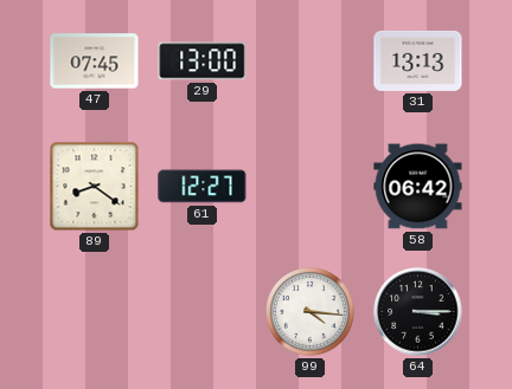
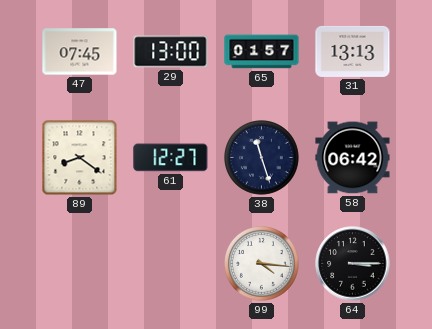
65: none -> 01:57 (262, 52)
38: none -> 11:27 (262, 158)
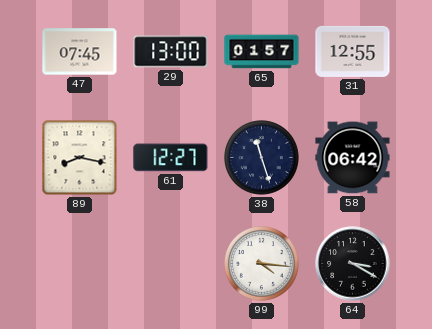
31: 13:13 -> 12:55 (353, 51)
89: 8:21 -> 8:17 (80, 158)
64: 3:15 -> 3:20 (353, 264)
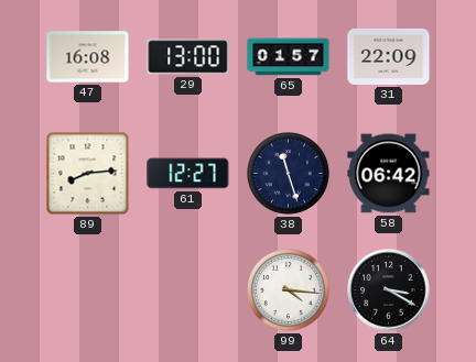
47: 07:45 -> 16:08 (88, 57)
31: 12:55 -> 22:09 (389, 56)
89: 8:17 -> 8:14 (88, 174)
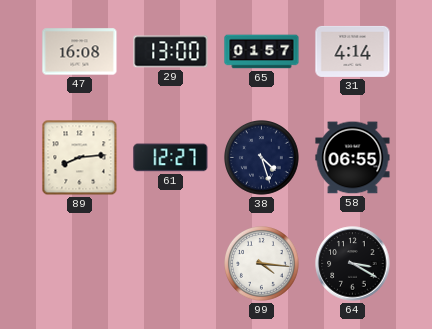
31: 22:09 -> 4:14 (353, 51)
38: 11:27 -> 4:27 (262, 158)
58: 06:42 -> 06:55 (353, 158)
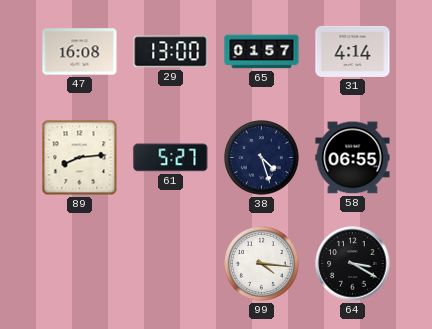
61: 12:27 -> 5:27 (171, 158)
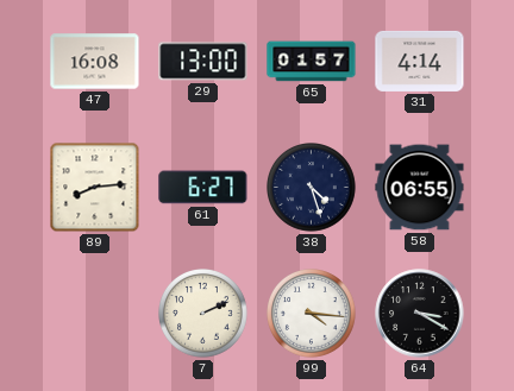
61: 5:27 -> 6:27 (203, 188)
7: none -> 2:11 (203, 314)
